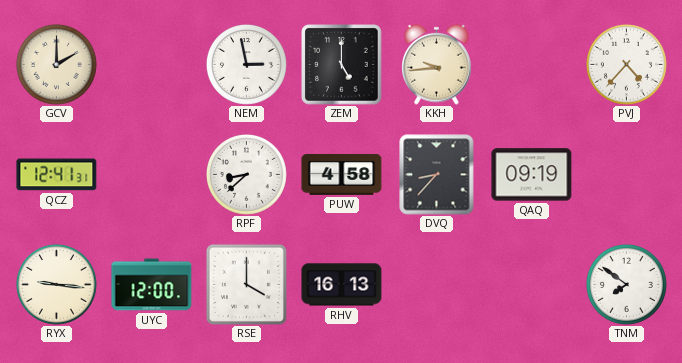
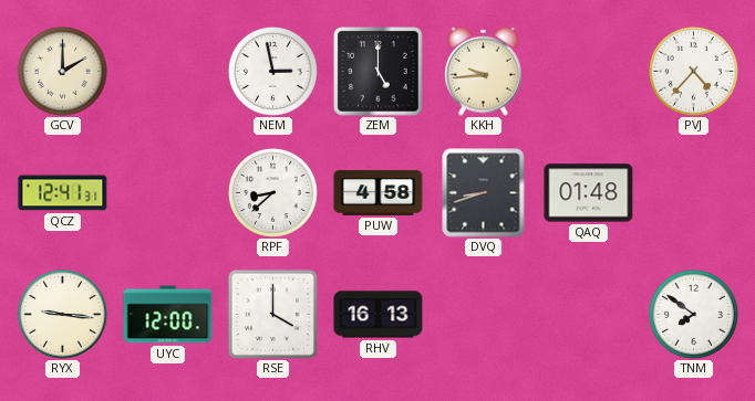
DVQ: 8:37 -> 8:42 (484, 193)
QAQ: 09:19 -> 01:48 (589, 193)
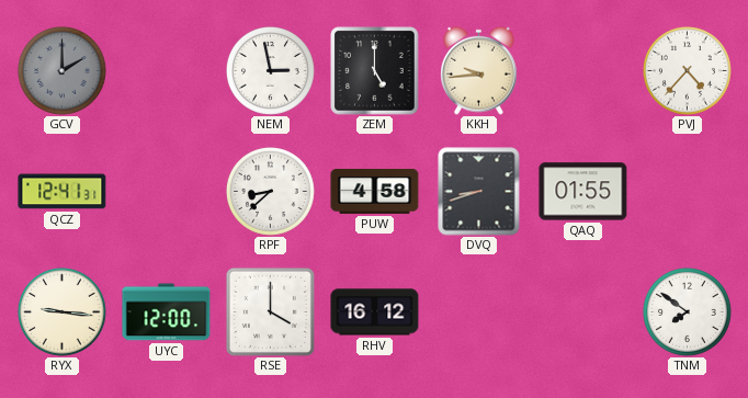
GCV dial: cream -> grey (61, 70)
QAQ: 01:48 -> 01:55 (583, 192)
RHV: 16:13 -> 16:12 (375, 312)
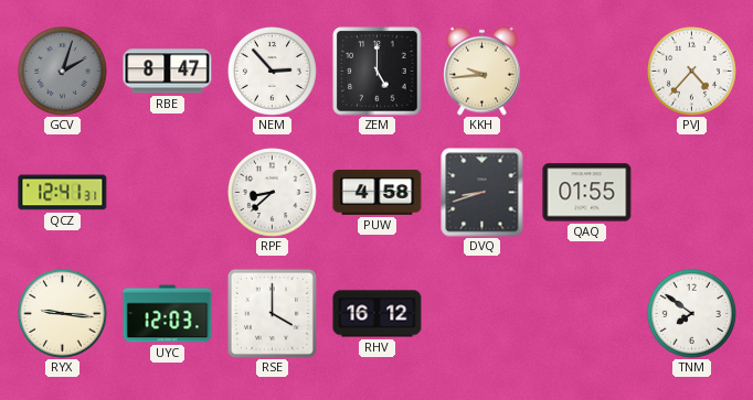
GCV: 2:00 -> 2:03 (62, 71)
RBE: none -> 8:47 (168, 72)
NEM: 2:58 -> 2:53 (272, 71)
UYC: 12:00 -> 12:03 (168, 314)
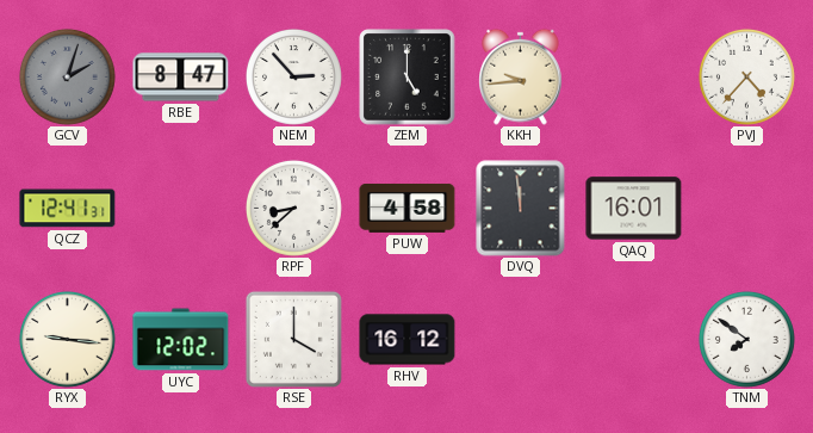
DVQ: 8:42 -> 11:59 (521, 209)
QAQ: 01:55 -> 16:01 (634, 209)
UYC: 12:03 -> 12:02 (181, 340)
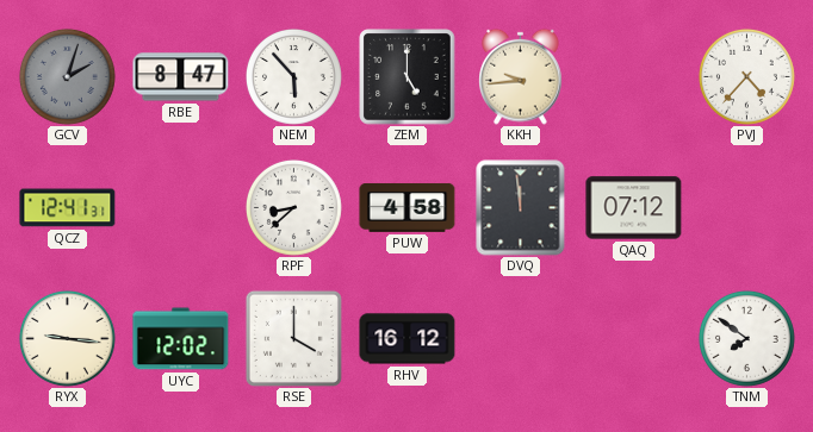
NEM: 2:53 -> 5:53 (293, 76)
QAQ: 16:01 -> 07:12 (634, 208)
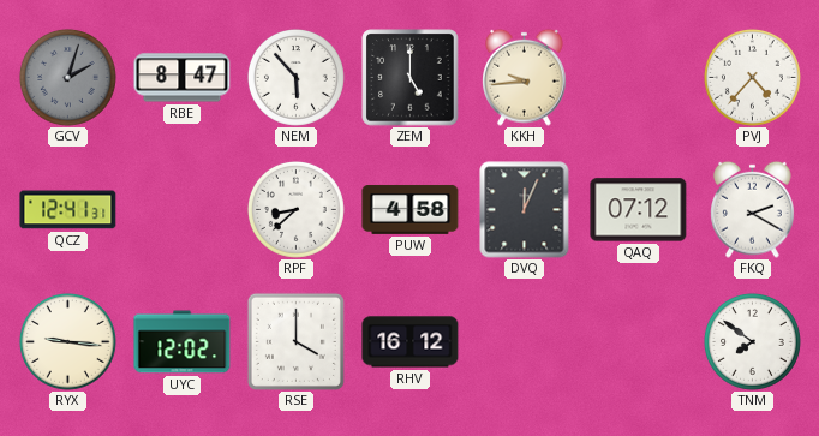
DVQ: 11:59 -> 12:04 (525, 210)
FKQ: none -> 2:20 (753, 209)
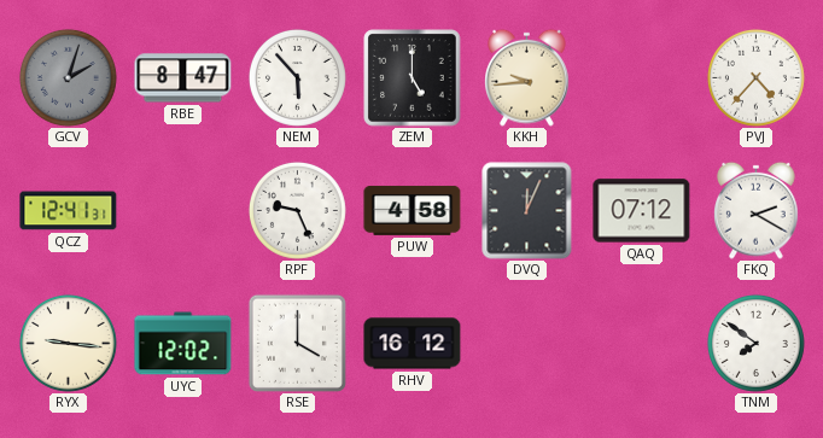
RPF: 8:38 -> 9:26 (297, 210)
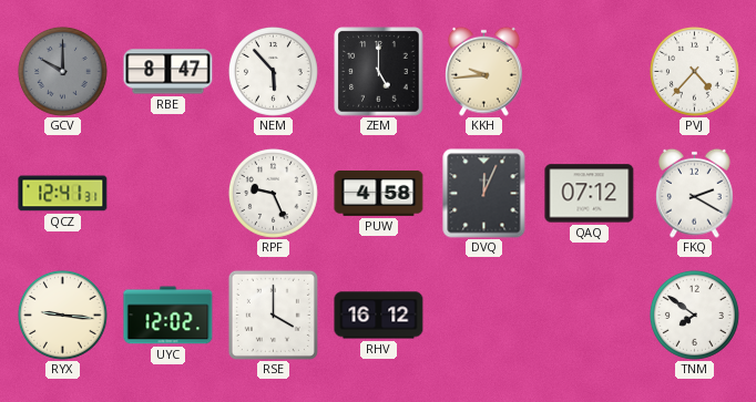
GCV: 2:03 -> 10:00 (62, 71)
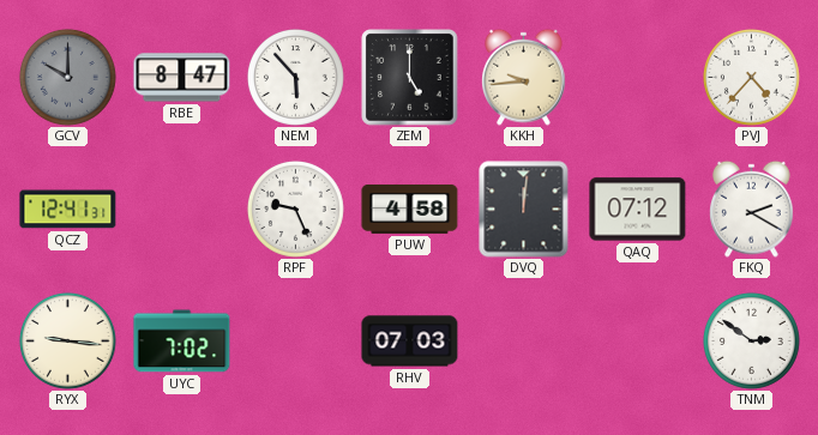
DVQ: 12:04 -> 12:01 (524, 210)
UYC: 12:02 -> 7:02 (182, 342)
RSE: 4:00 -> none (273, 315)
RHV: 16:12 -> 07:03 (410, 342)
TNM: 7:51 -> 2:51 (751, 340)
